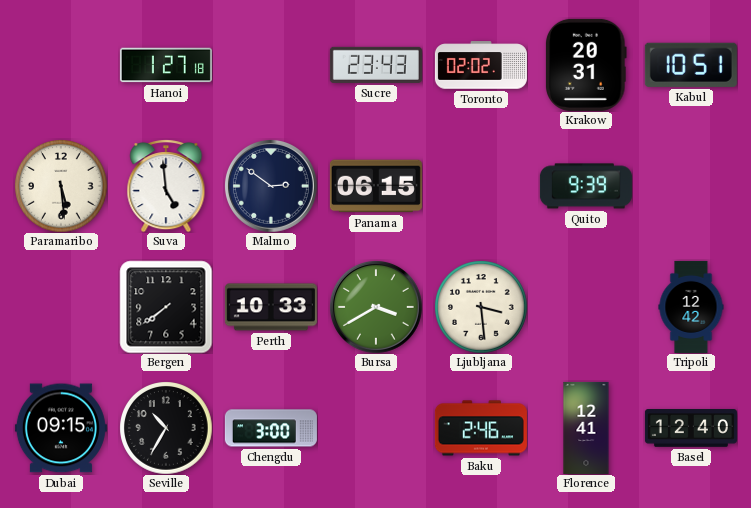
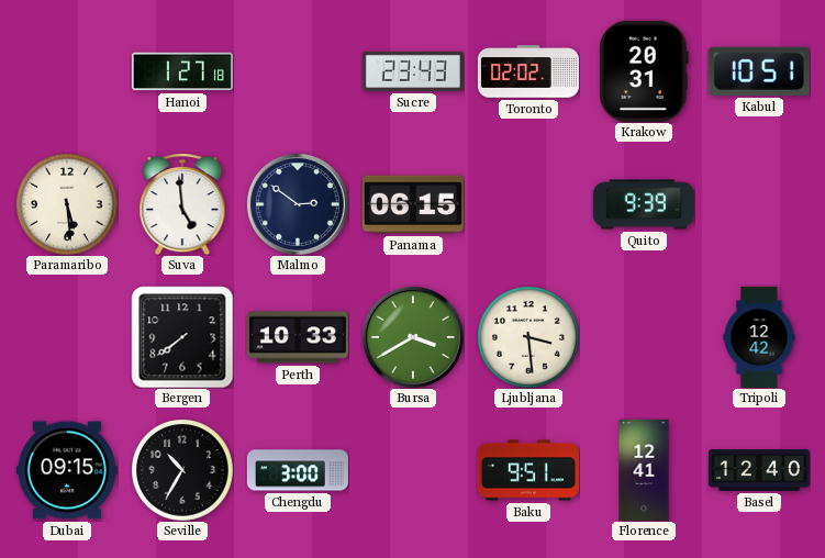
Baku: 2:46 -> 9:51 (528, 470)
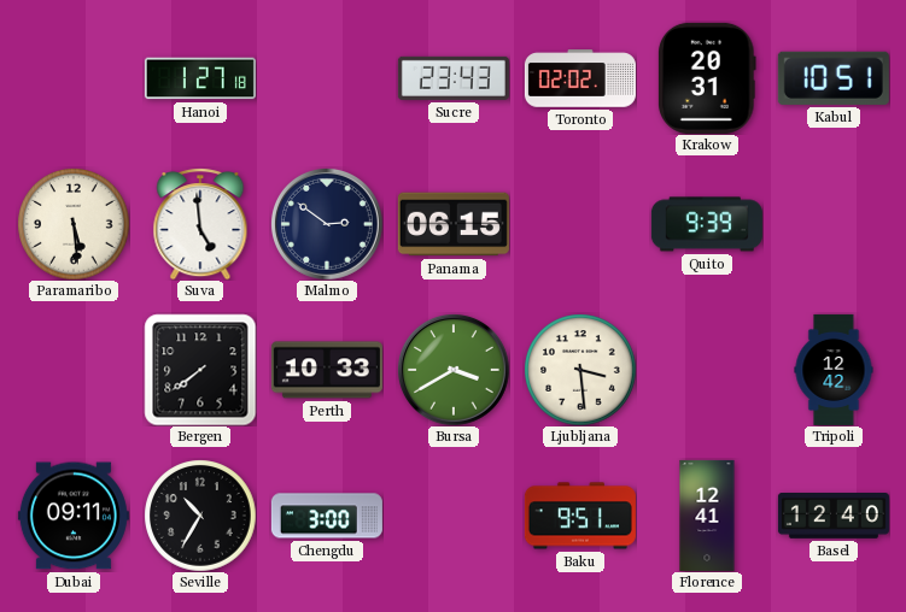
Dubai: 09:15 -> 09:11 (74, 516)
